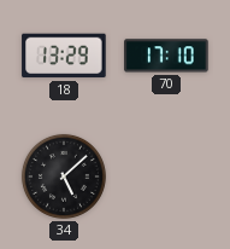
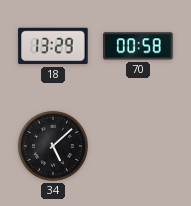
70: 17:10 -> 00:58 (138, 46)
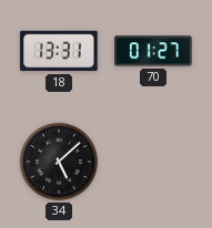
18: 13:29 -> 13:31 (59, 51)
70: 00:58 -> 01:27 (153, 51)
